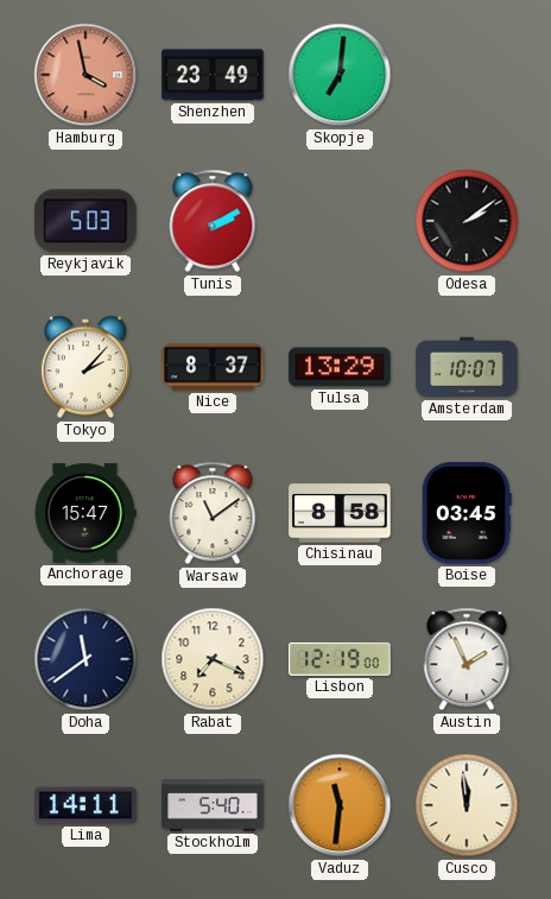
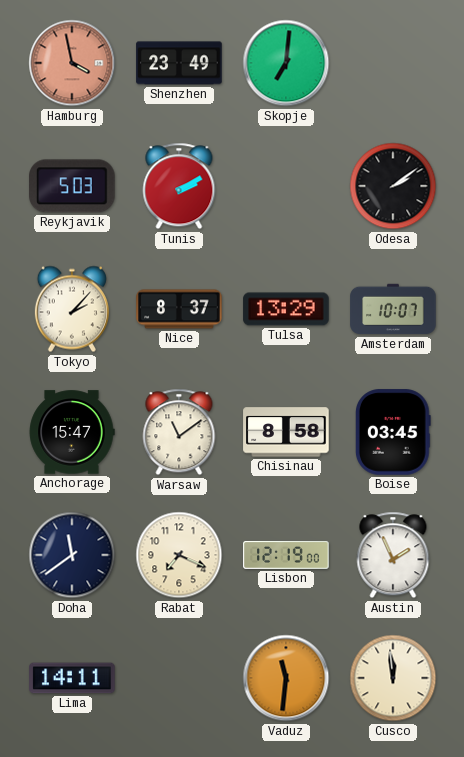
Stockholm: 5:40 -> none (213, 805)
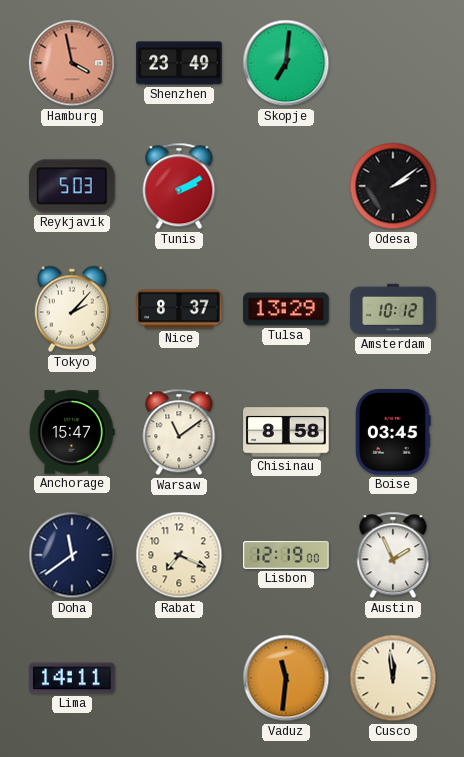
Amsterdam: 10:07 -> 10:12 (393, 309)
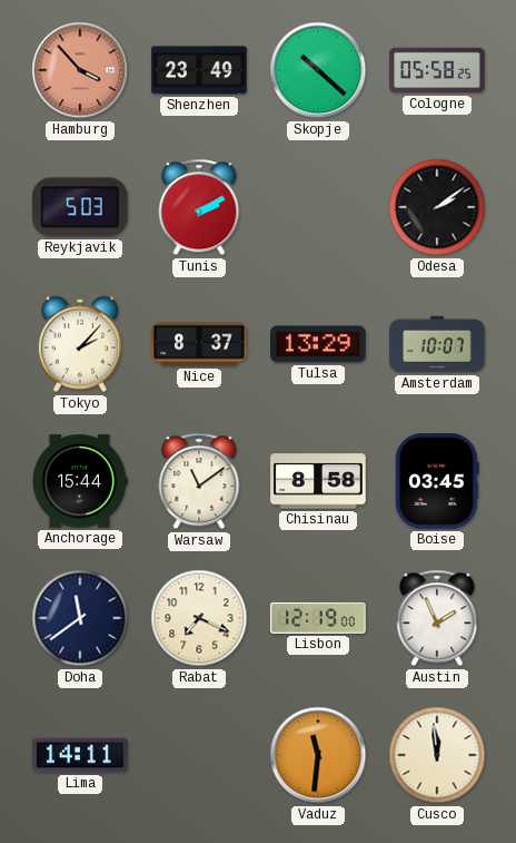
Hamburg: 3:58 -> 3:53 (80, 70)
Skopje: 7:01 -> 10:22 (318, 70)
Cologne: none -> 05:58 (437, 70)
Amsterdam: 10:12 -> 10:07 (437, 344)
Anchorage: 15:47 -> 15:44 (80, 481)
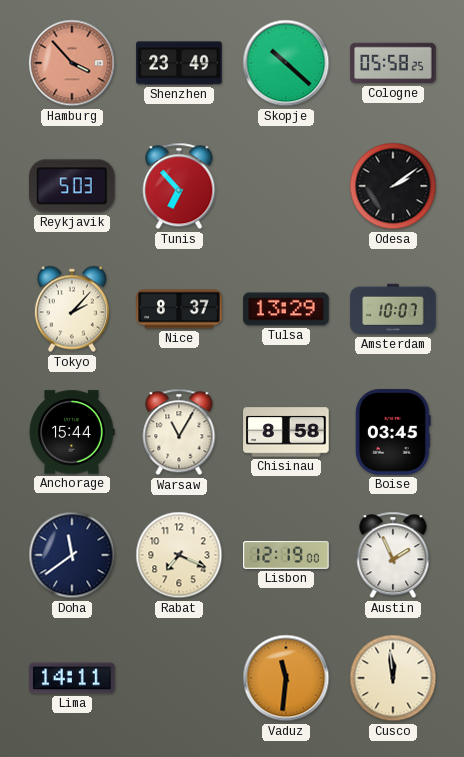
Tunis: 2:10 -> 6:53 (179, 186)
Warsaw: 11:09 -> 11:05 (179, 432)
